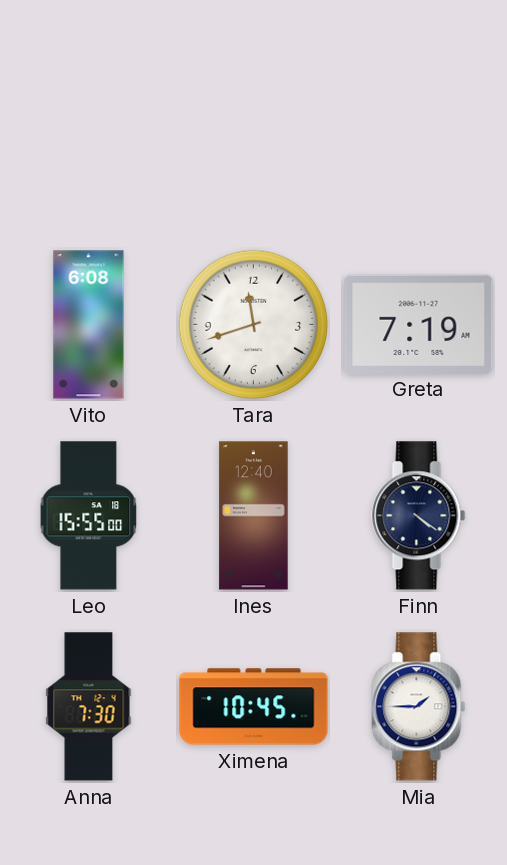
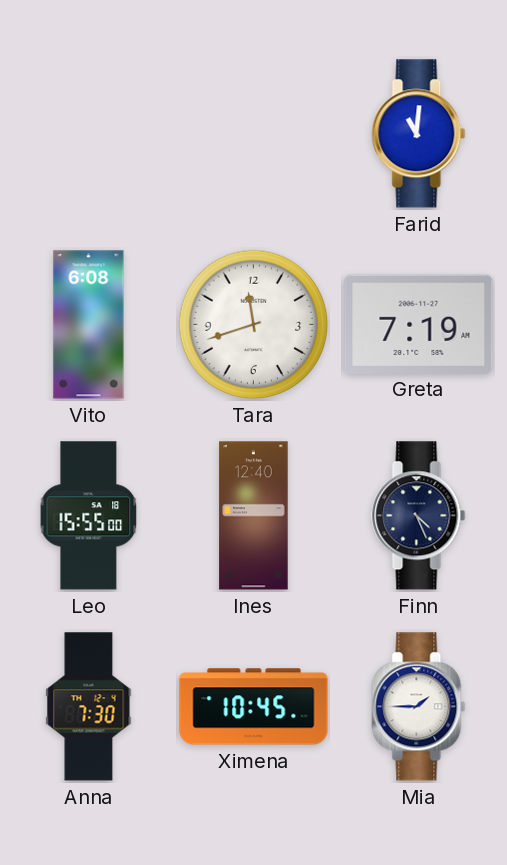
Farid: none -> 11:01 (419, 134)
Finn: 4:21 -> 4:26 (419, 516)
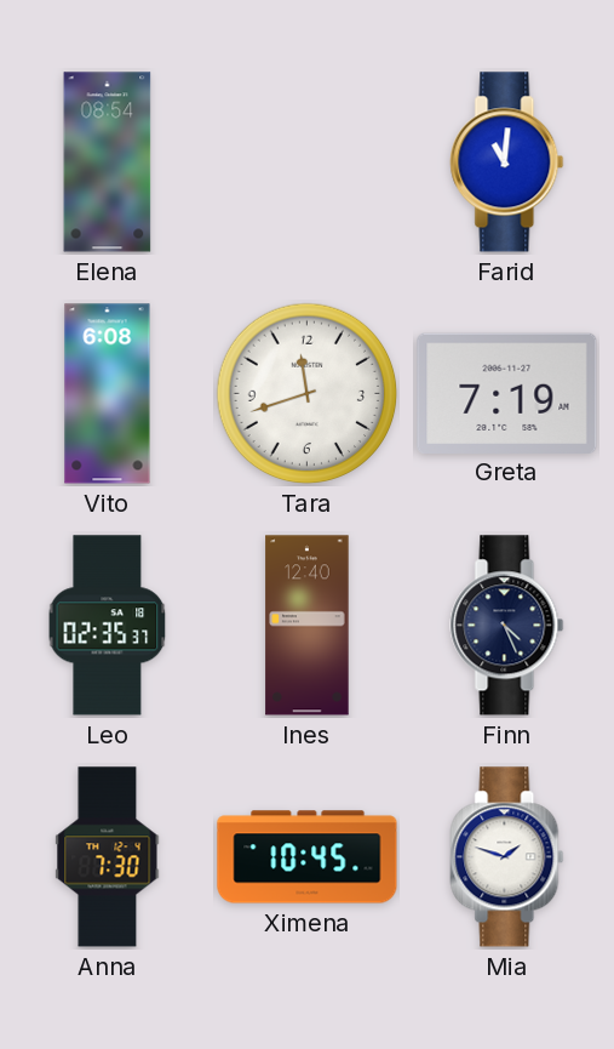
Elena: none -> 08:54 (108, 163)
Leo: 15:55 -> 02:35 (108, 626)
Mia: 1:45 -> 1:48 (507, 857)
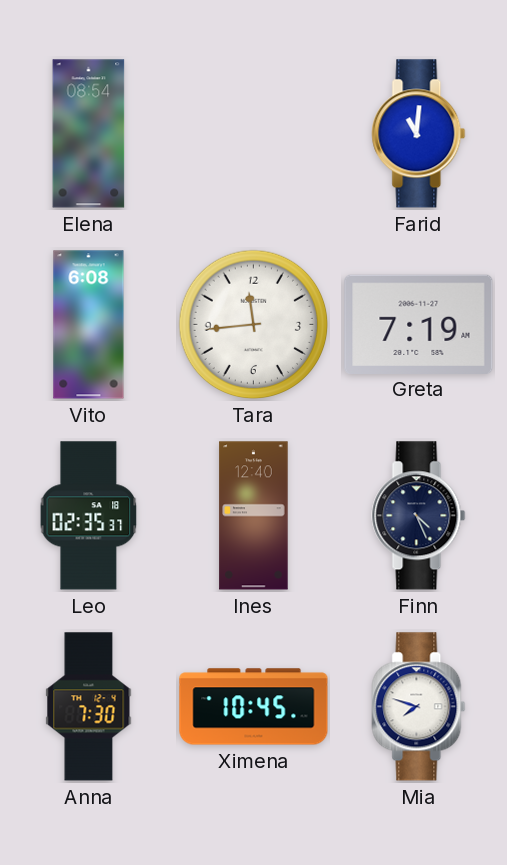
Tara: 11:42 -> 11:44 (254, 325)
Mia: 1:48 -> 7:48 (419, 707)
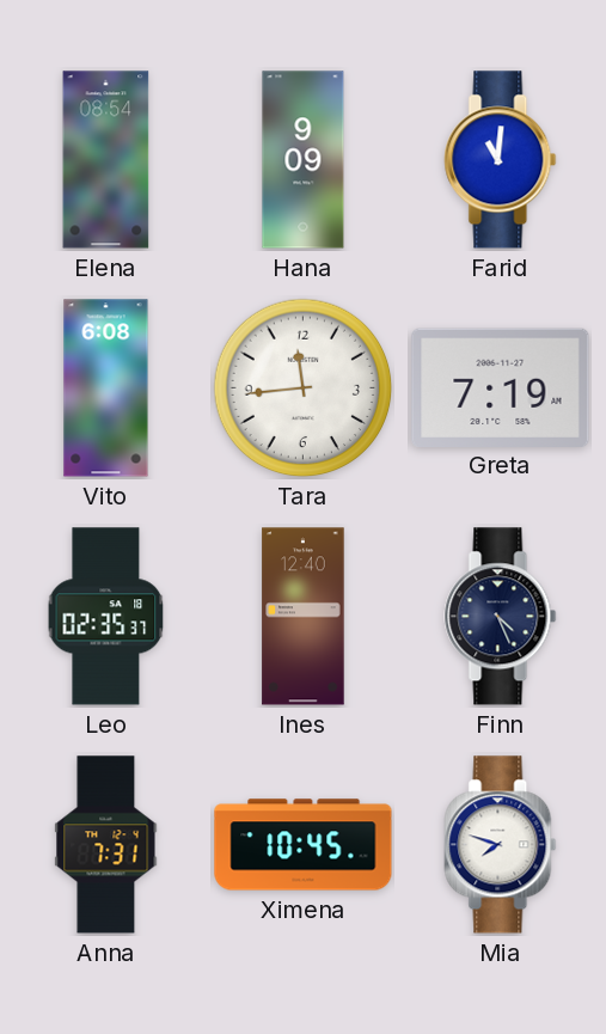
Hana: none -> 9:09 (304, 160)
Anna: 7:30 -> 7:31 (106, 845)
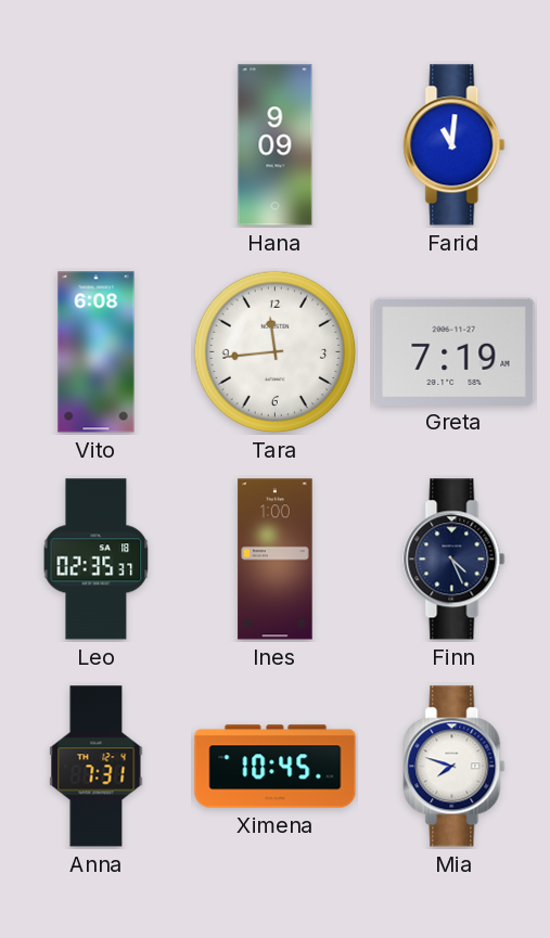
Elena: 08:54 -> none (106, 160)
Ines: 12:40 -> 1:00 (276, 560)
